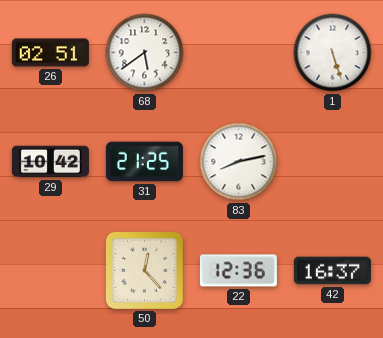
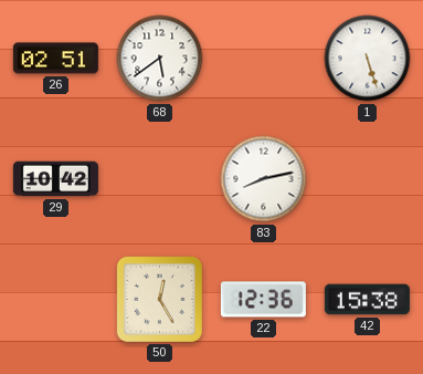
31: 21:25 -> none (144, 162)
50: 12:23 -> 12:25 (159, 299)
42: 16:37 -> 15:38 (367, 300)
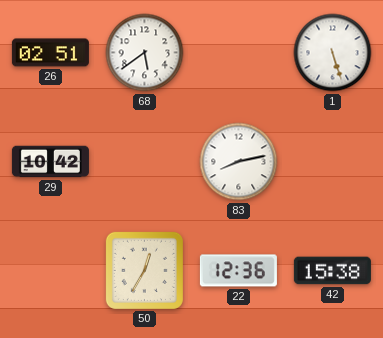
50: 12:25 -> 12:35 (144, 270)
